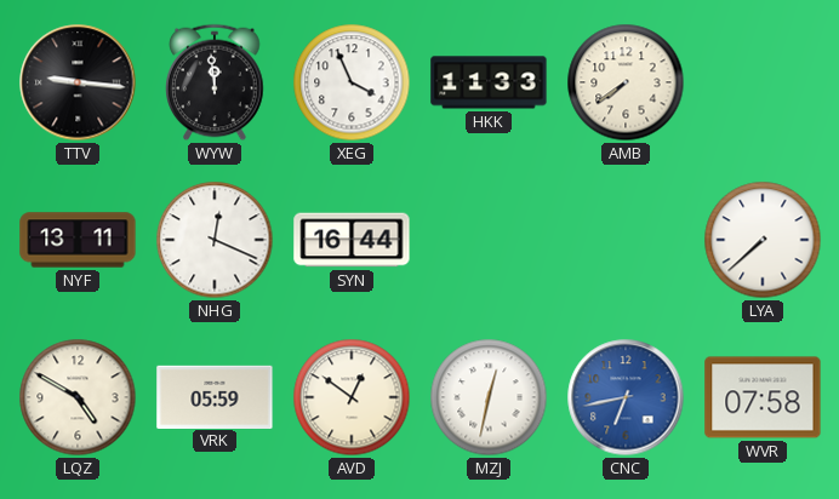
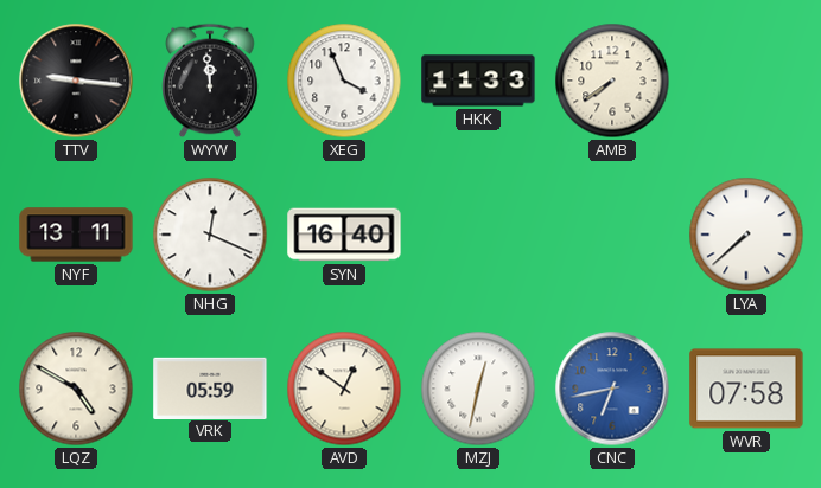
SYN: 16:44 -> 16:40 (344, 235)
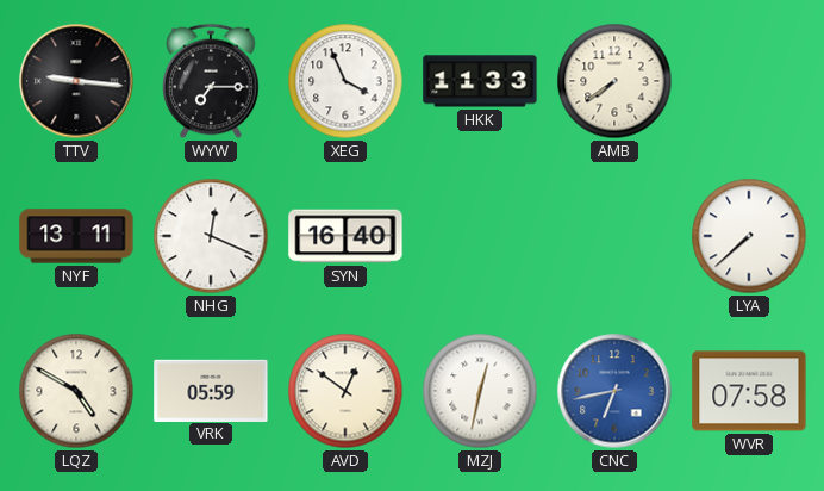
WYW: 11:59 -> 7:15 (211, 81)
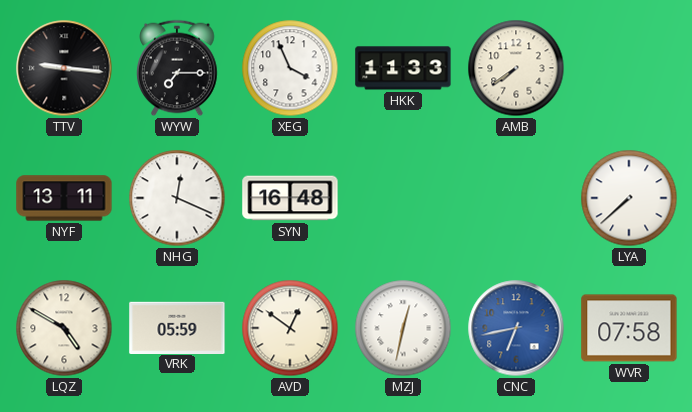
SYN: 16:40 -> 16:48 (290, 198)
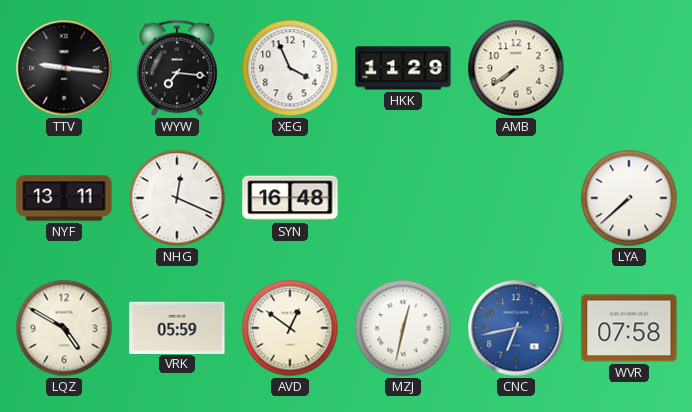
WYW: 7:15 -> 7:16 (177, 68)
HKK: 11:33 -> 11:29 (403, 68)
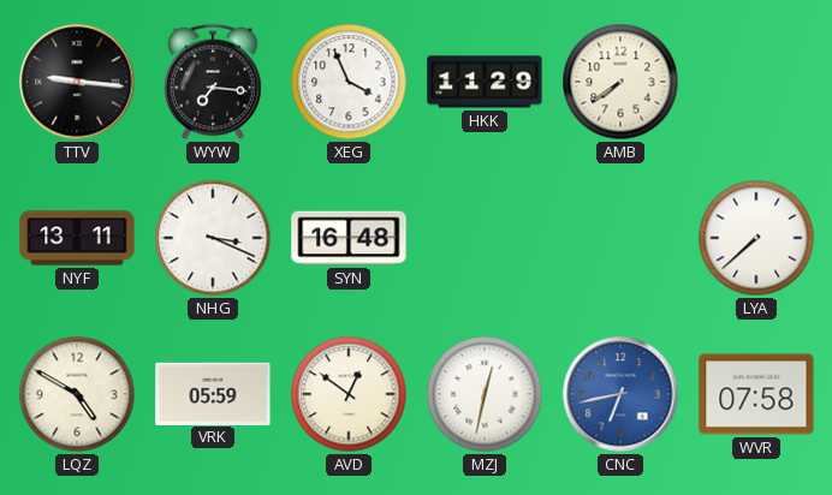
NHG: 12:19 -> 3:19 (213, 238)
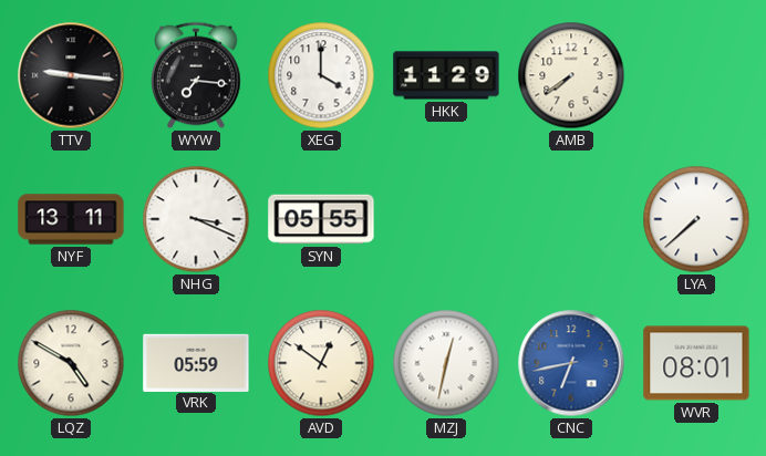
XEG: 3:56 -> 4:00 (321, 75)
SYN: 16:48 -> 05:55 (321, 219)
WVR: 07:58 -> 08:01 (696, 363)
